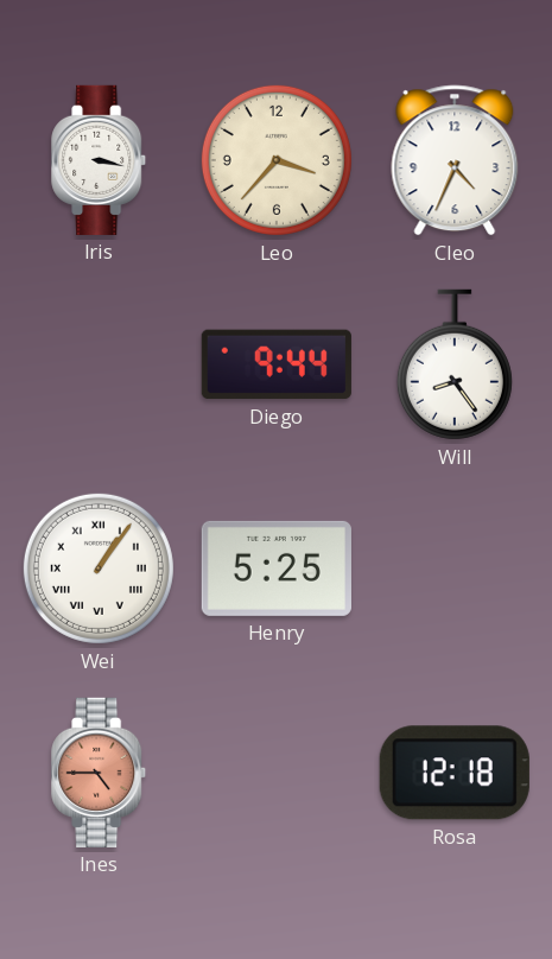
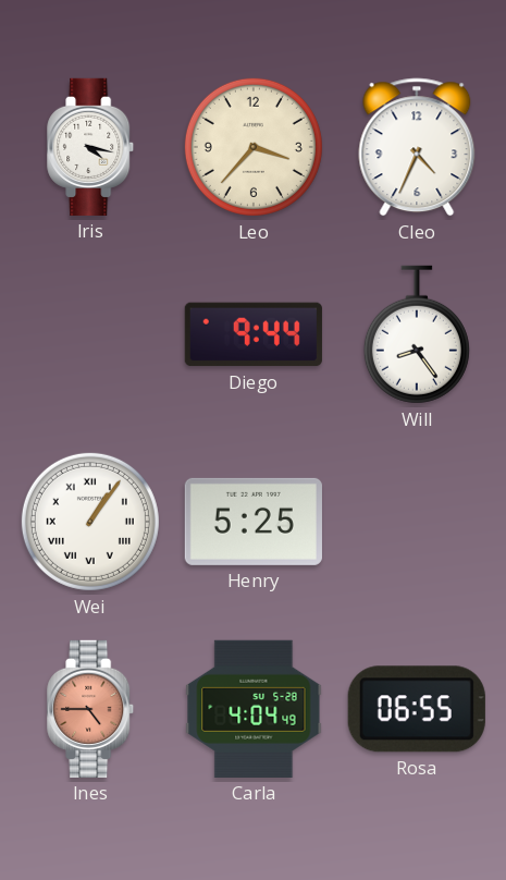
Iris: 3:17 -> 4:17 (91, 147)
Carla: none -> 4:04 (254, 709)
Rosa: 12:18 -> 06:55 (417, 709)
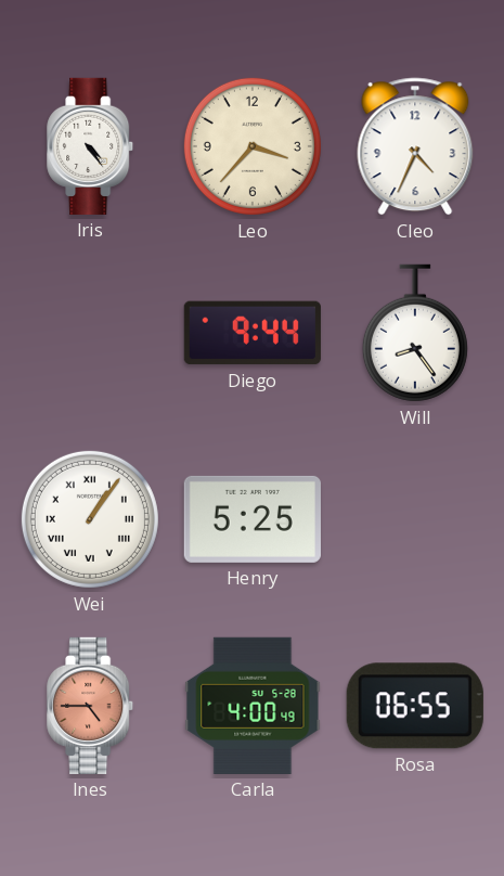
Iris: 4:17 -> 4:24 (91, 146)
Carla: 4:04 -> 4:00 (253, 706)
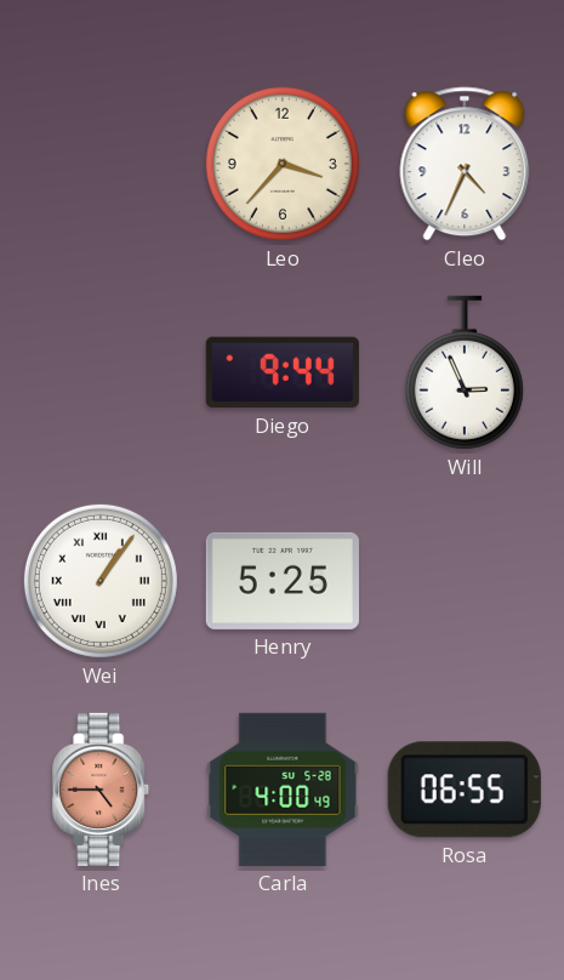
Iris: 4:24 -> none (91, 146)
Will: 8:24 -> 2:56 (465, 372)
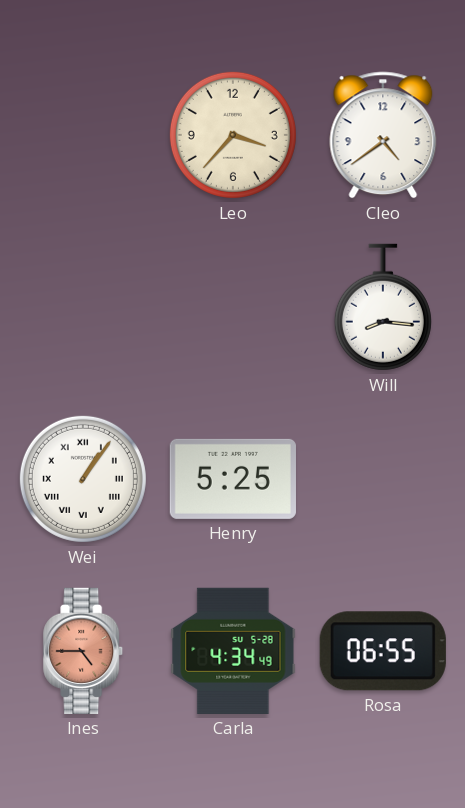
Cleo: 4:34 -> 4:39 (383, 135)
Diego: 9:44 -> none (283, 372)
Will: 2:56 -> 8:16 (383, 307)
Carla: 4:00 -> 4:34 (233, 651)
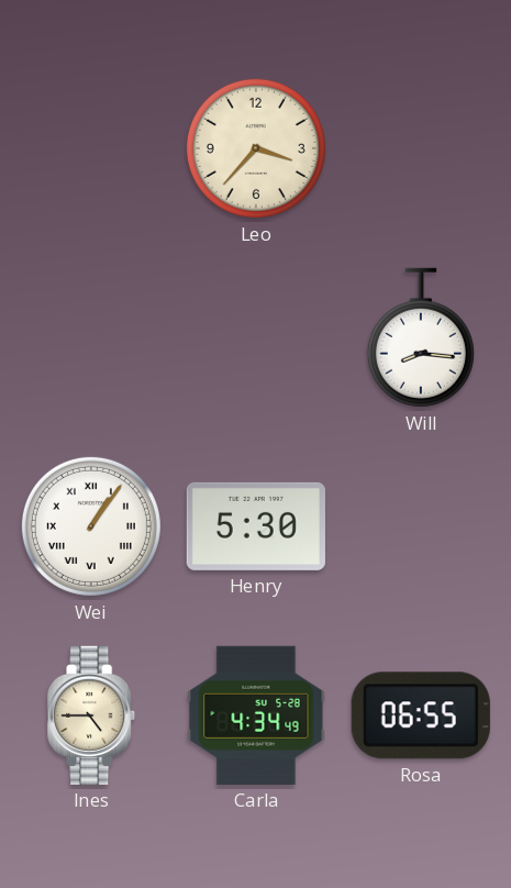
Cleo: 4:39 -> none (383, 135)
Henry: 5:25 -> 5:30 (256, 526)
Ines dial: salmon -> cream (92, 715)
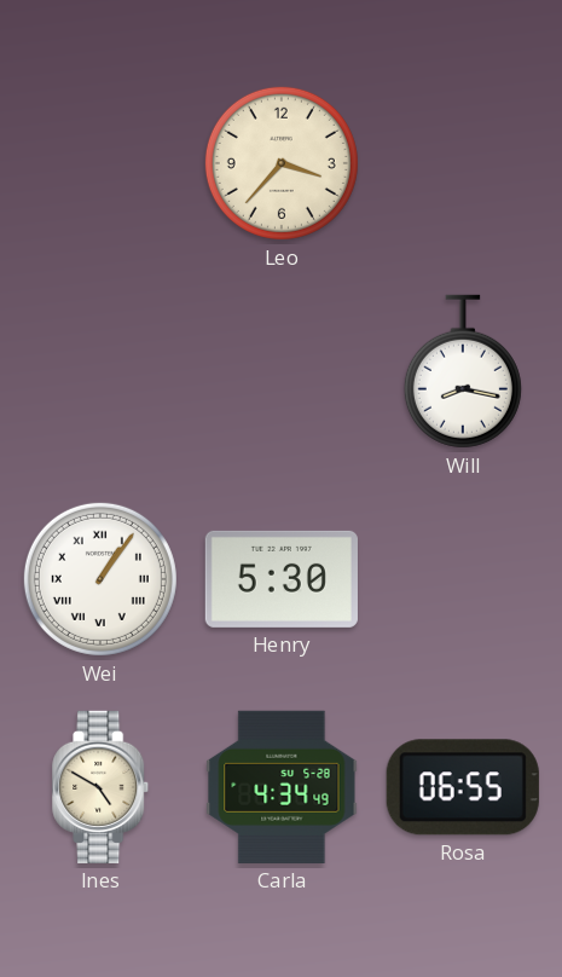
Will: 8:16 -> 8:17 (463, 371)
Ines: 4:45 -> 4:50 (102, 787)
